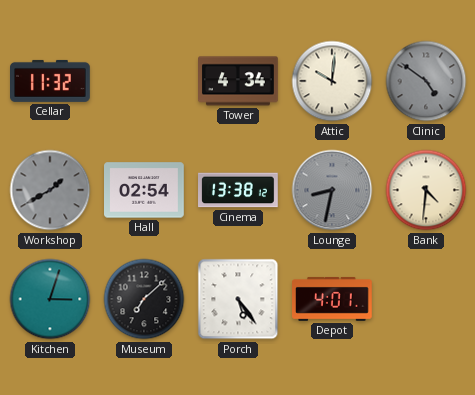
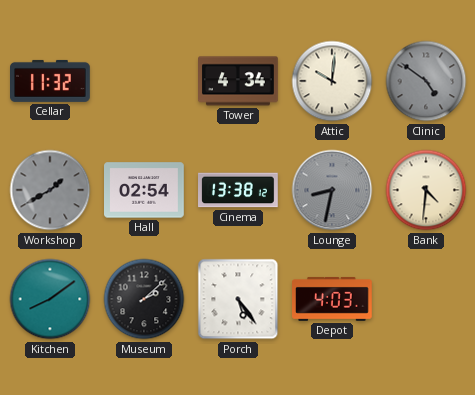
Kitchen: 3:03 -> 8:09 (50, 299)
Museum: 7:08 -> 2:08 (144, 299)
Depot: 4:01 -> 4:03 (333, 299)
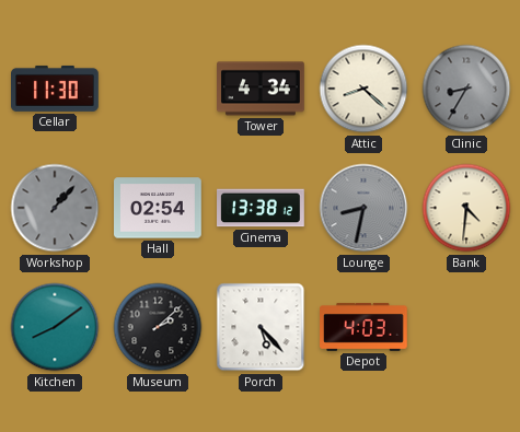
Cellar: 11:32 -> 11:30 (56, 89)
Attic: 10:01 -> 8:22 (363, 89)
Clinic: 4:51 -> 8:35 (466, 89)
Workshop: 1:40 -> 1:07 (55, 208)
Porch: 5:24 -> 5:23 (261, 327)
